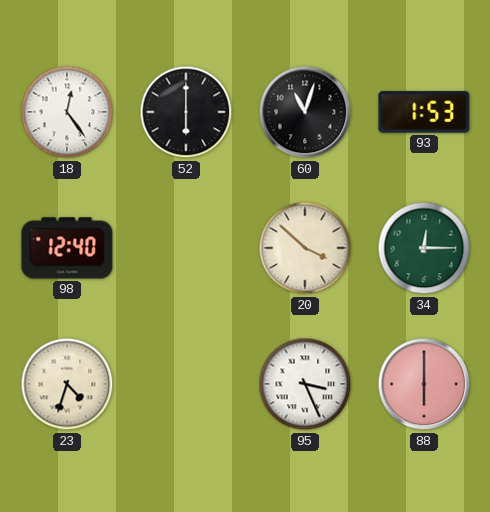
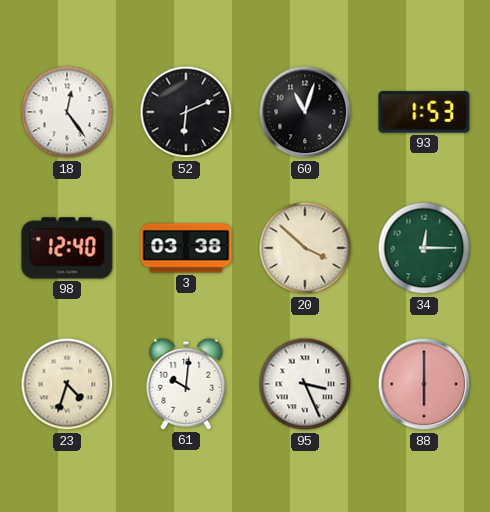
52: 6:00 -> 6:11 (186, 112)
3: none -> 03:38 (186, 248)
61: none -> 10:01 (186, 384)
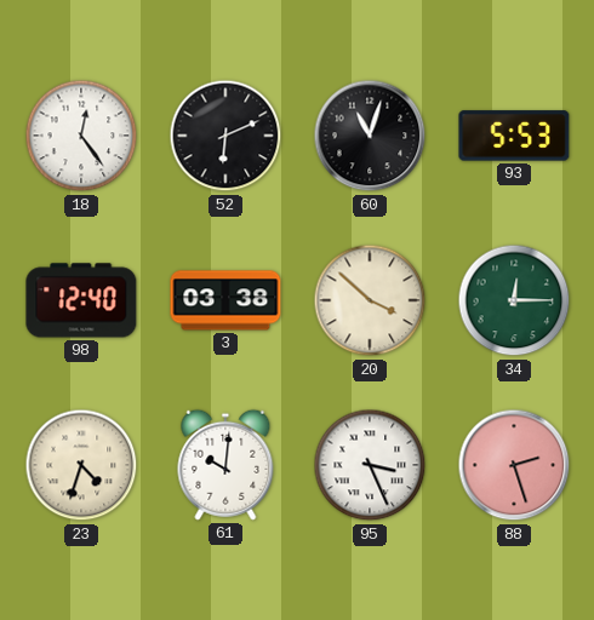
93: 1:53 -> 5:53 (514, 136)
88: 6:00 -> 2:27 (514, 465)
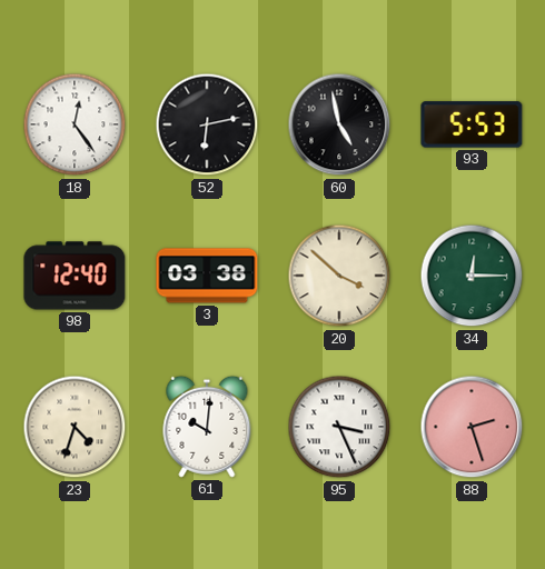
52: 6:11 -> 6:13 (207, 124)
60: 11:03 -> 4:58 (339, 124)
